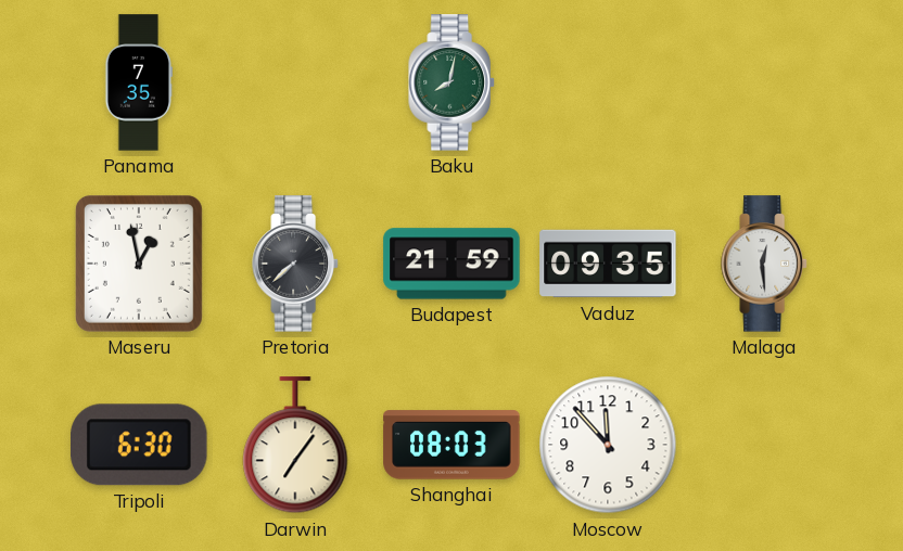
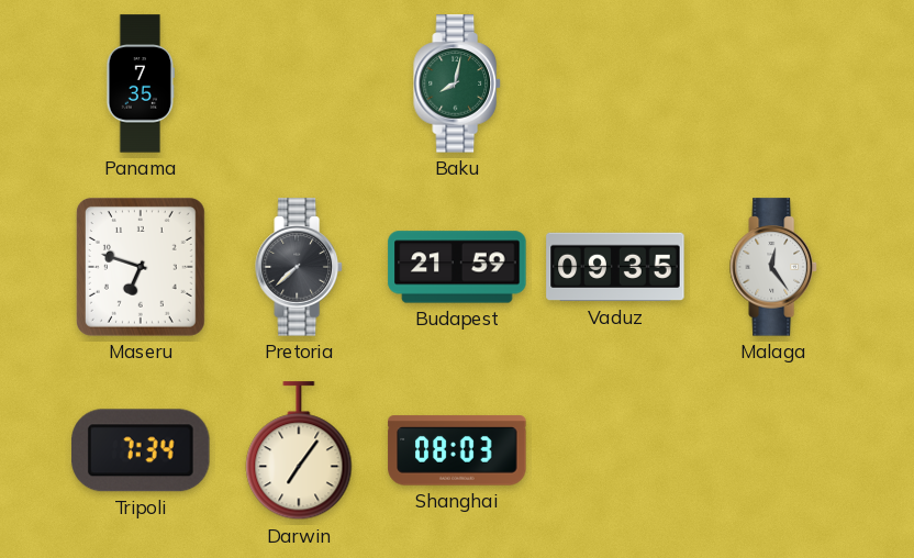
Maseru: 12:58 -> 6:48 (141, 267)
Malaga: 12:29 -> 12:24 (773, 267)
Tripoli: 6:30 -> 7:34 (141, 450)
Moscow: 11:53 -> none (608, 445)
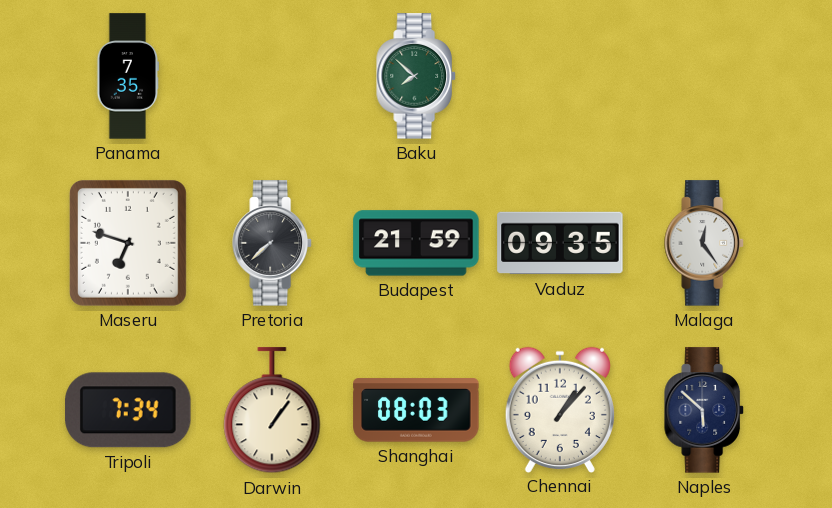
Baku: 8:02 -> 7:52 (416, 76)
Darwin: 7:06 -> 1:06 (272, 411)
Chennai: none -> 1:07 (560, 409)
Naples: none -> 5:52 (704, 410)
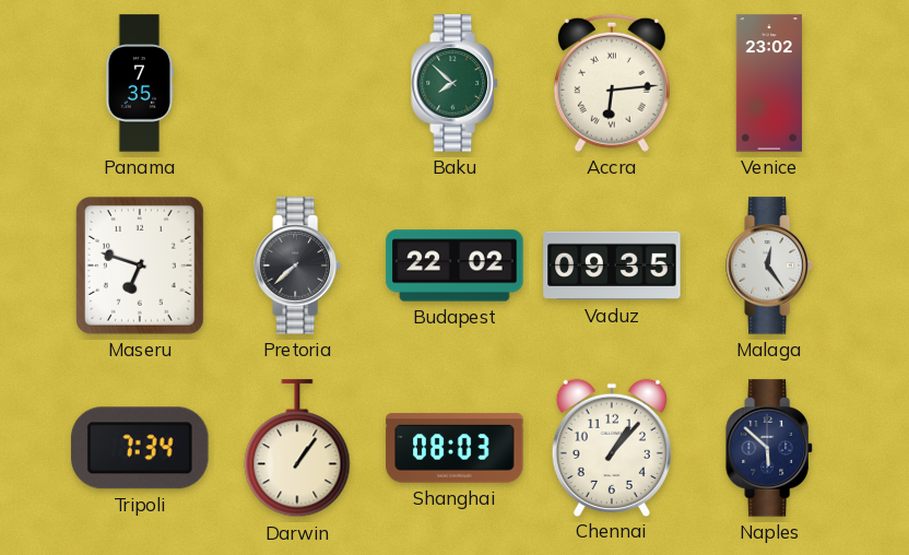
Accra: none -> 6:14 (612, 83)
Venice: none -> 23:02 (769, 83)
Budapest: 21:59 -> 22:02 (454, 265)
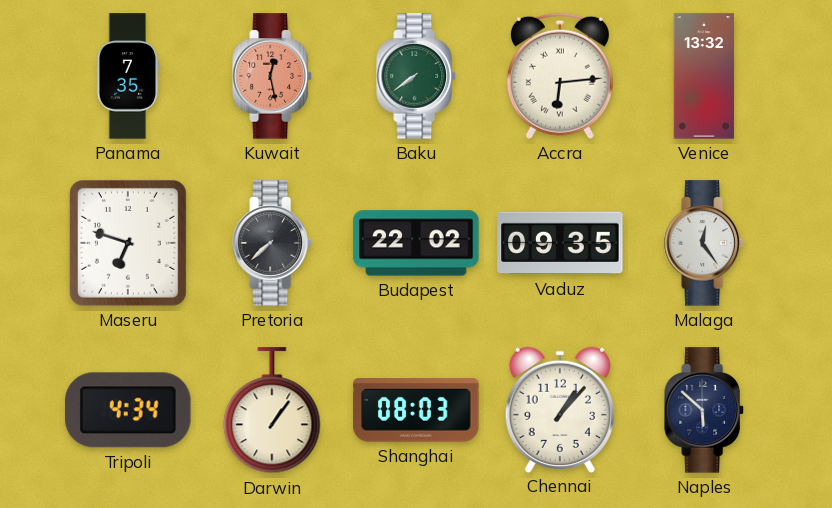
Kuwait: none -> 12:28 (272, 76)
Baku: 7:52 -> 7:39 (416, 76)
Venice: 23:02 -> 13:32 (704, 76)
Tripoli: 7:34 -> 4:34 (128, 410)
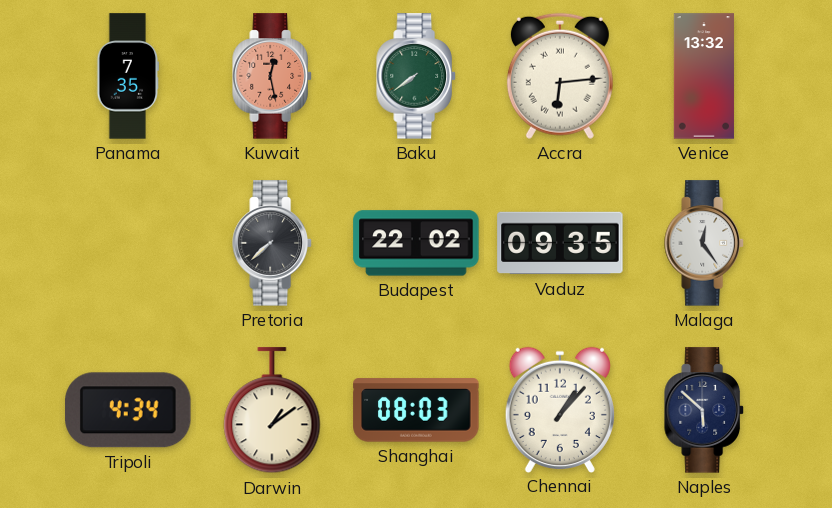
Maseru: 6:48 -> none (128, 243)
Darwin: 1:06 -> 1:09 (272, 411)
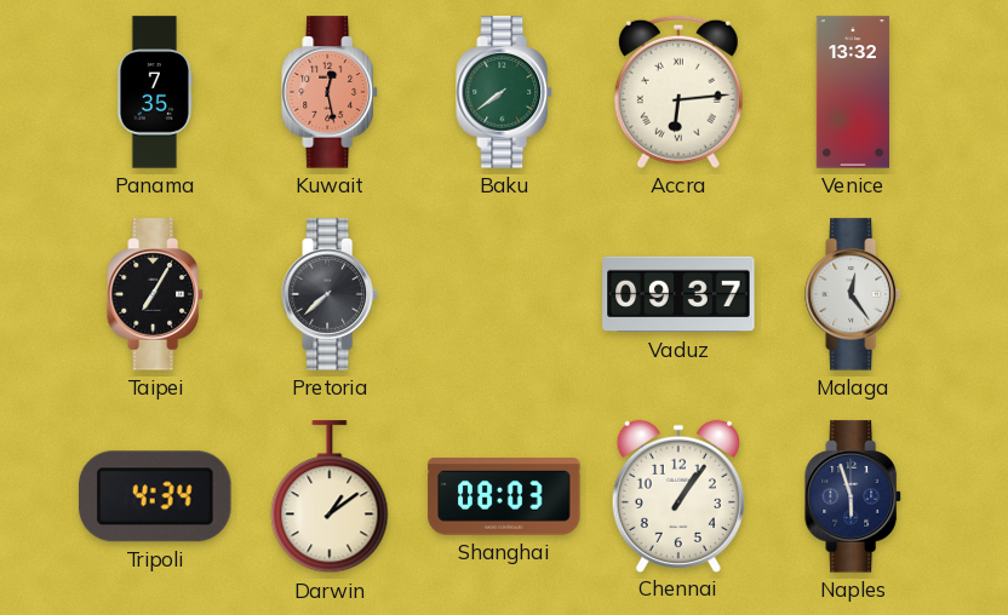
Taipei: none -> 7:05 (155, 294)
Budapest: 22:02 -> none (416, 243)
Vaduz: 09:35 -> 09:37 (678, 294)
Chennai: 1:07 -> 1:06 (678, 495)
Naples: 5:52 -> 5:57 (853, 496)
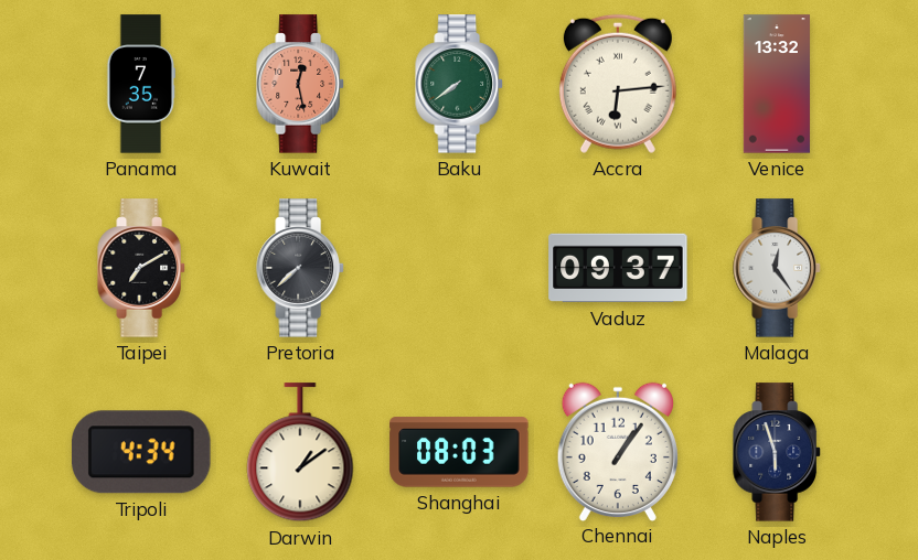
Taipei: 7:05 -> 7:10 (141, 268)
